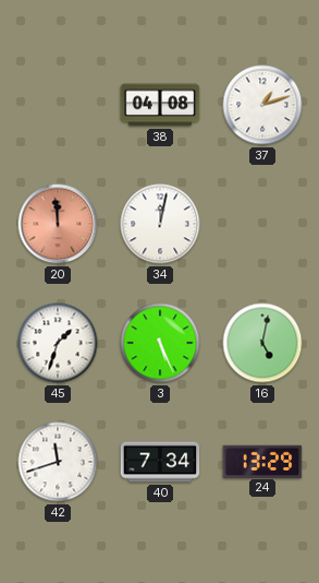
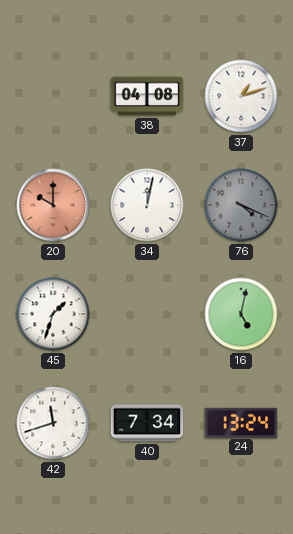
20: 11:59 -> 10:00 (53, 205)
76: none -> 4:19 (241, 205)
3: 5:26 -> none (160, 343)
24: 13:29 -> 13:24 (241, 422)
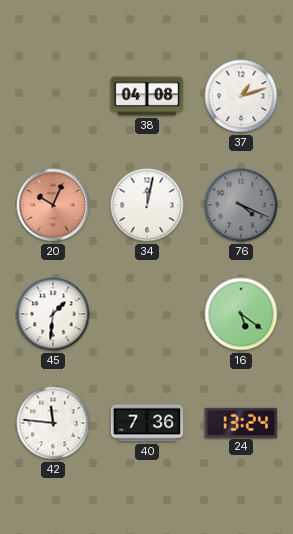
20: 10:00 -> 10:04 (53, 205)
45: 1:33 -> 1:31 (53, 314)
16: 5:02 -> 5:21 (241, 314)
42: 11:42 -> 11:46 (53, 423)
40: 7:34 -> 7:36 (147, 423)
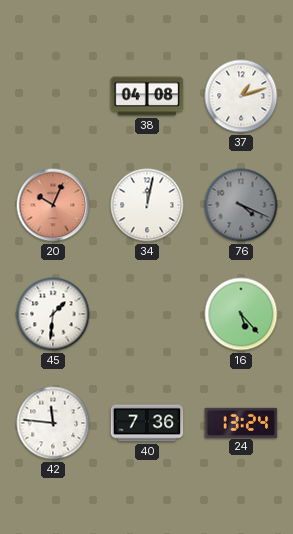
16: 5:21 -> 5:23 (241, 314)
